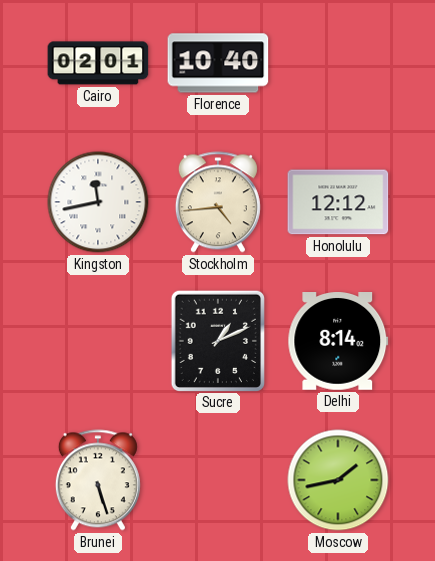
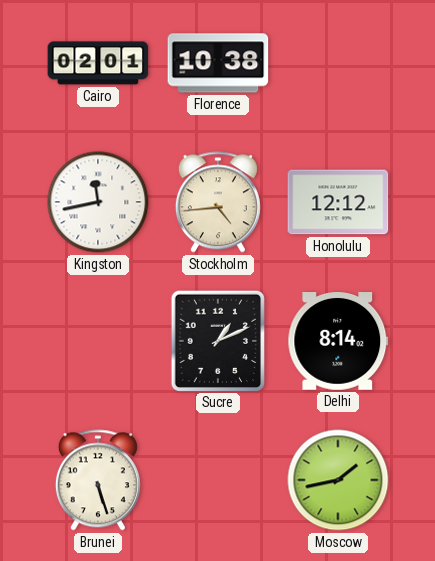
Florence: 10:40 -> 10:38 (218, 63)
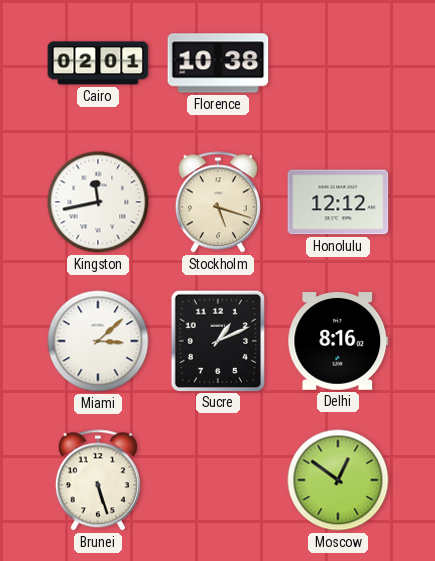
Stockholm: 4:44 -> 5:18 (218, 202)
Miami: none -> 3:08 (98, 341)
Delhi: 8:14 -> 8:16 (338, 342)
Moscow: 1:43 -> 12:51 (338, 480)
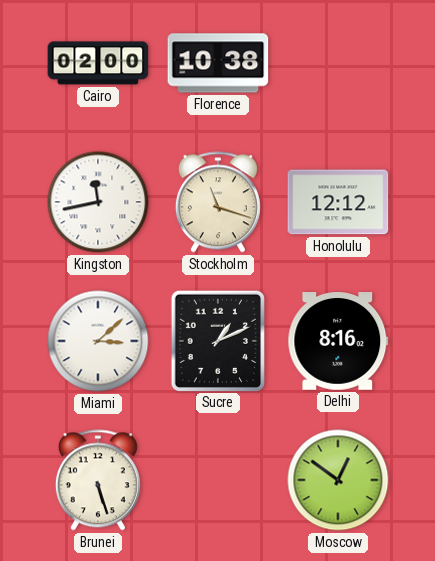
Cairo: 02:01 -> 02:00 (98, 63)
Stockholm: 5:18 -> 11:18 (218, 202)
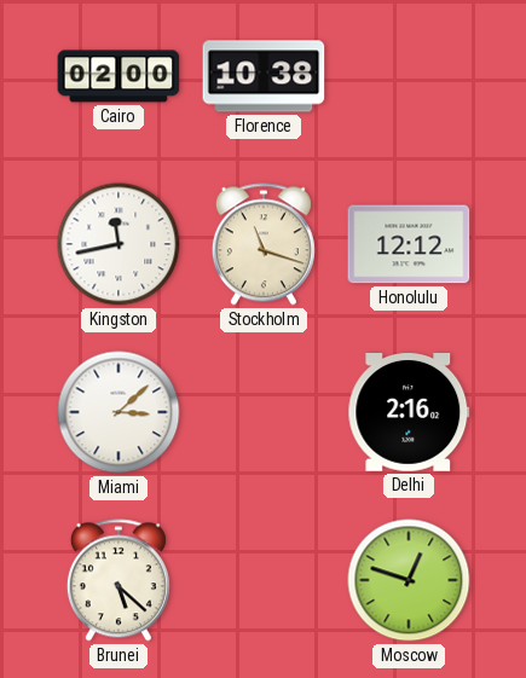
Sucre: 1:11 -> none (217, 340)
Delhi: 8:16 -> 2:16 (409, 413)
Brunei: 5:27 -> 5:22 (119, 580)
Moscow: 12:51 -> 12:48 (409, 580)
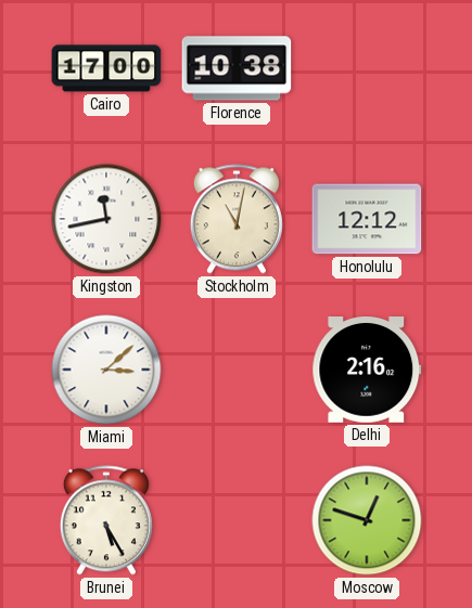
Cairo: 02:00 -> 17:00 (106, 68)
Stockholm: 11:18 -> 11:02 (237, 219)
Brunei: 5:22 -> 5:25 (106, 520)
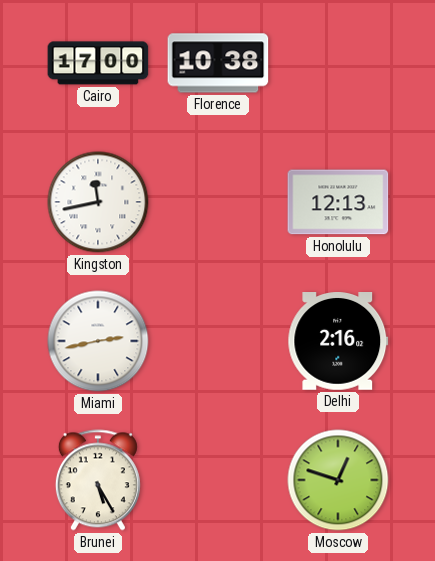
Stockholm: 11:02 -> none (237, 219)
Honolulu: 12:12 -> 12:13 (338, 202)
Miami: 3:08 -> 2:43 (98, 341)
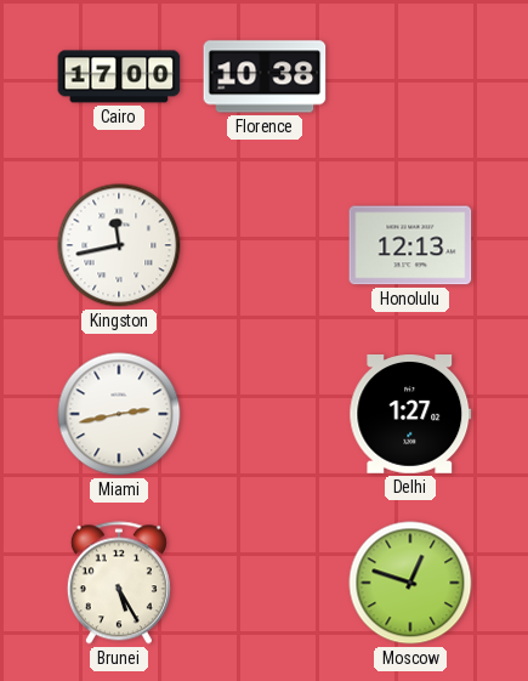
Delhi: 2:16 -> 1:27 (410, 415)
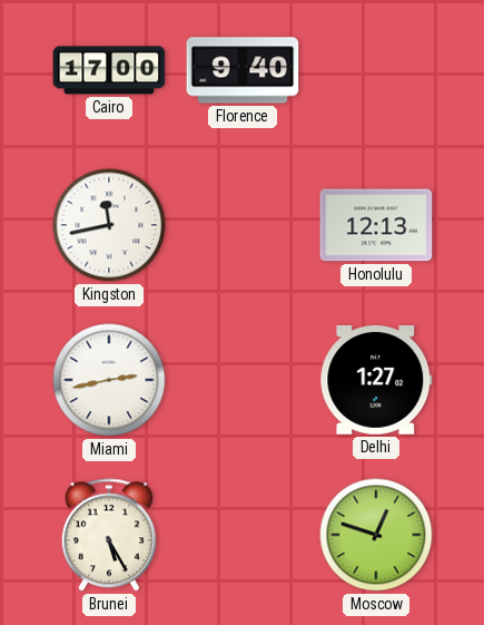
Florence: 10:38 -> 9:40 (243, 70)
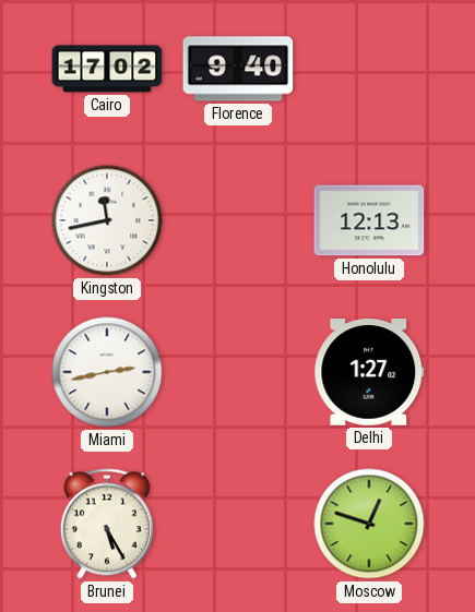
Cairo: 17:00 -> 17:02 (107, 69)
